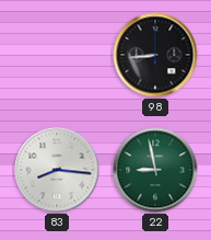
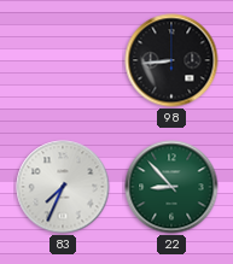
83: 8:16 -> 7:34 (63, 187)
22: 8:58 -> 8:53 (171, 187)
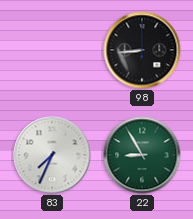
22: 8:53 -> 8:55 (142, 155)
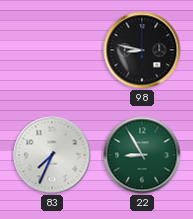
98: 8:44 -> 8:47 (142, 50)
